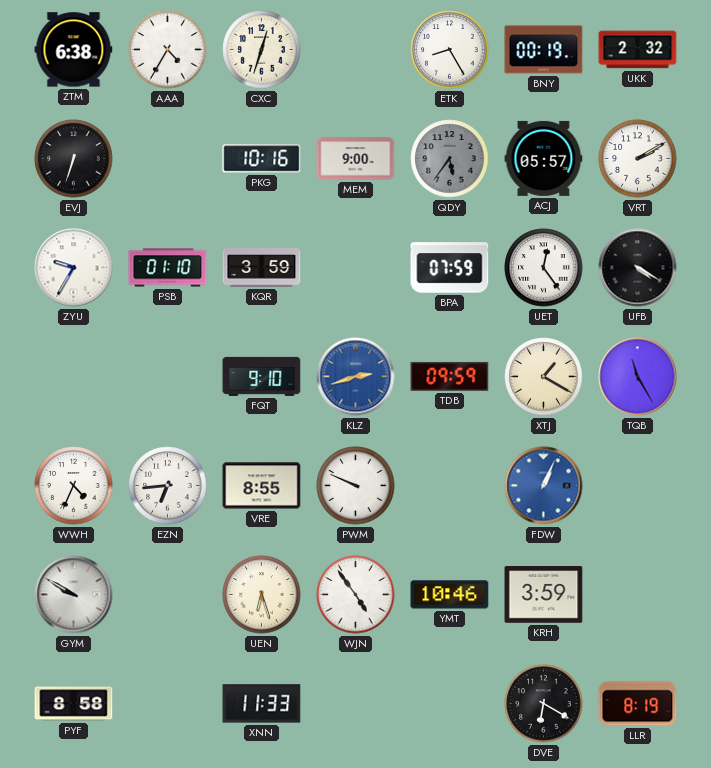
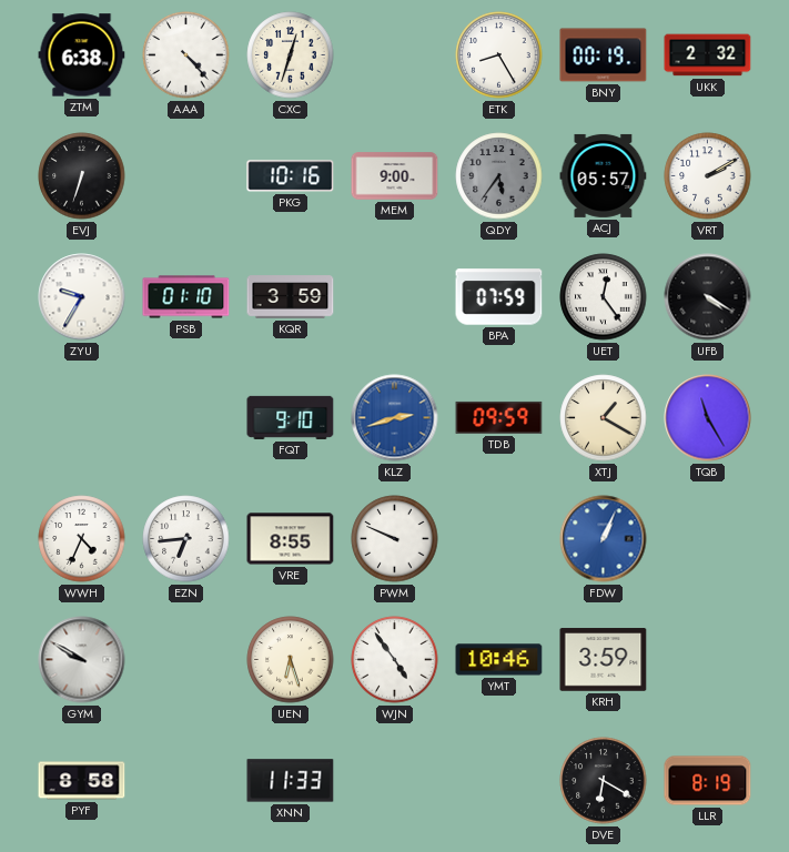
AAA: 4:35 -> 4:23 (186, 55)
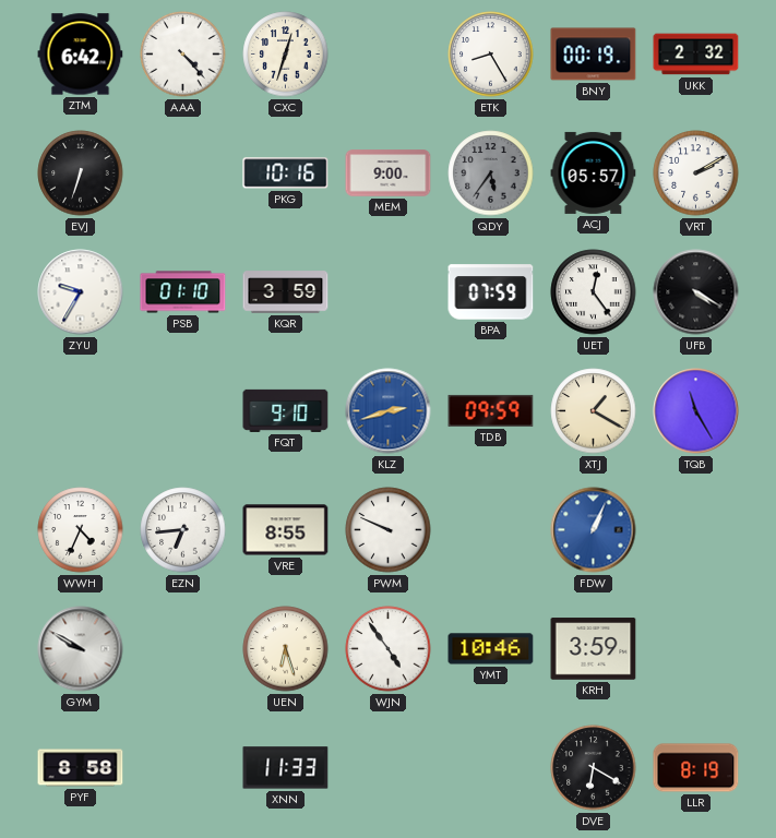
ZTM: 6:38 -> 6:42 (81, 55)
